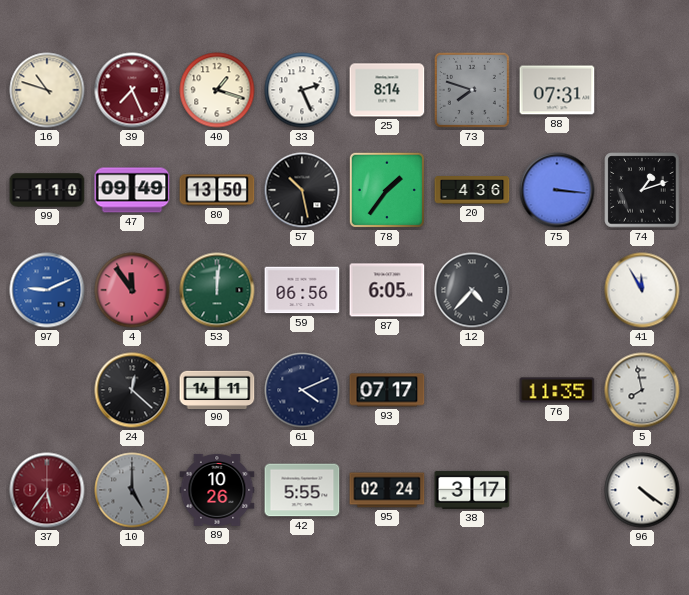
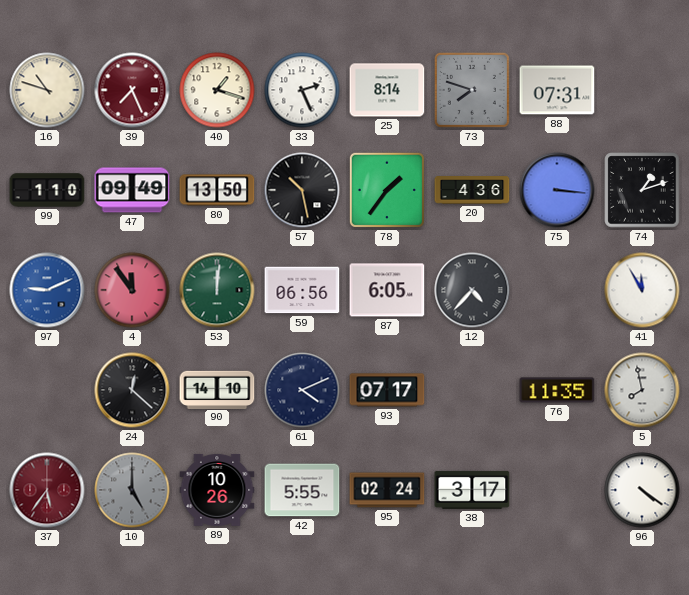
90: 14:11 -> 14:10 (217, 389)
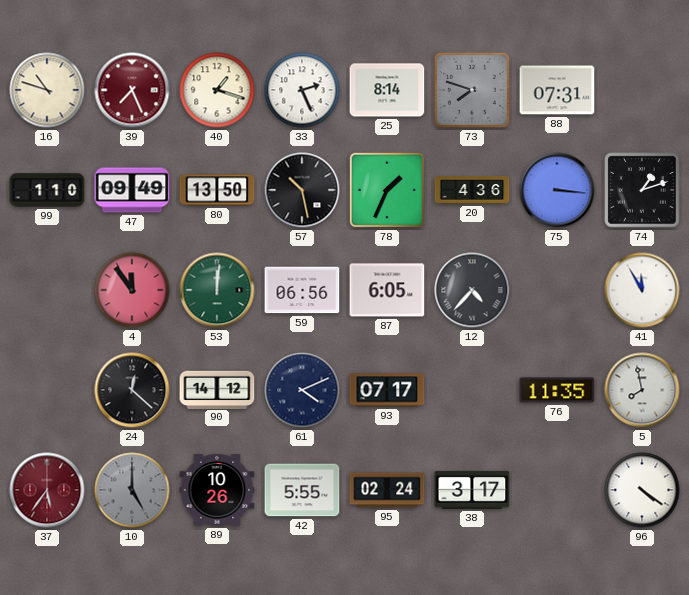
78: 1:36 -> 1:34 (387, 190)
97: 9:11 -> none (47, 290)
90: 14:10 -> 14:12 (217, 389)
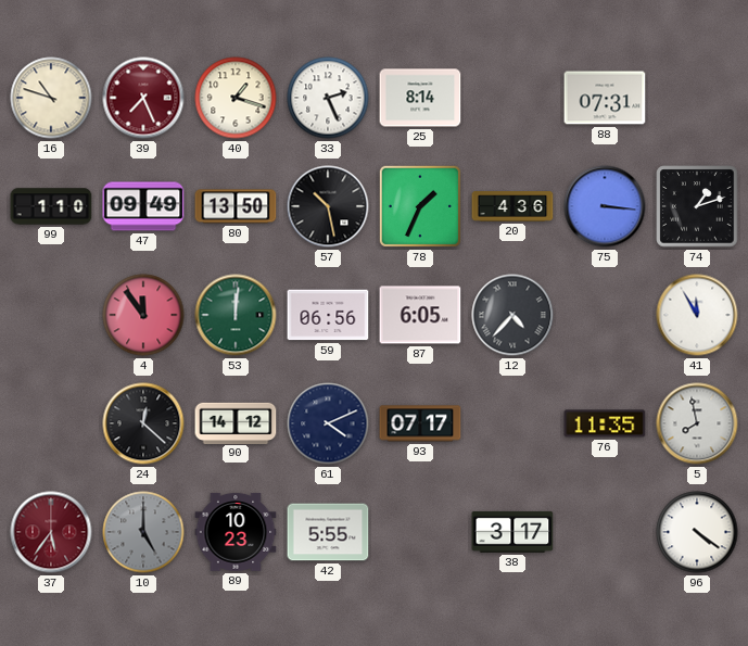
73: 7:48 -> none (472, 90)
89: 10:26 -> 10:23 (236, 532)
95: 02:24 -> none (387, 490)
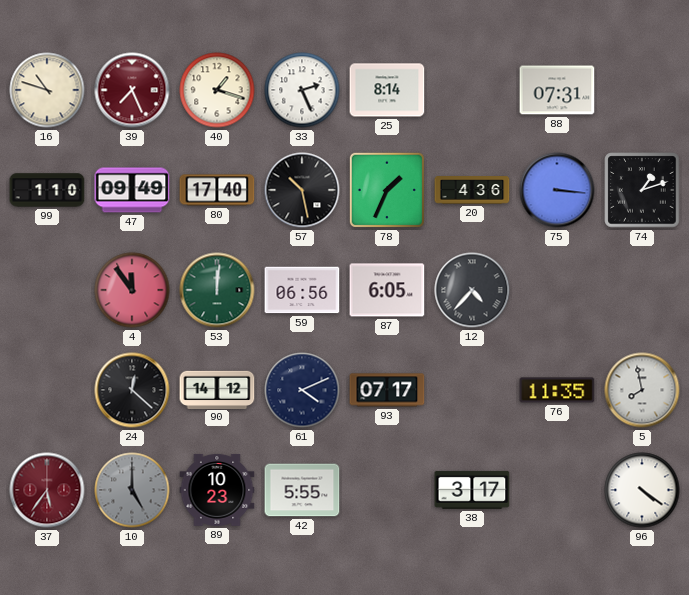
80: 13:50 -> 17:40 (217, 190)
41: 11:55 -> none (697, 315)
